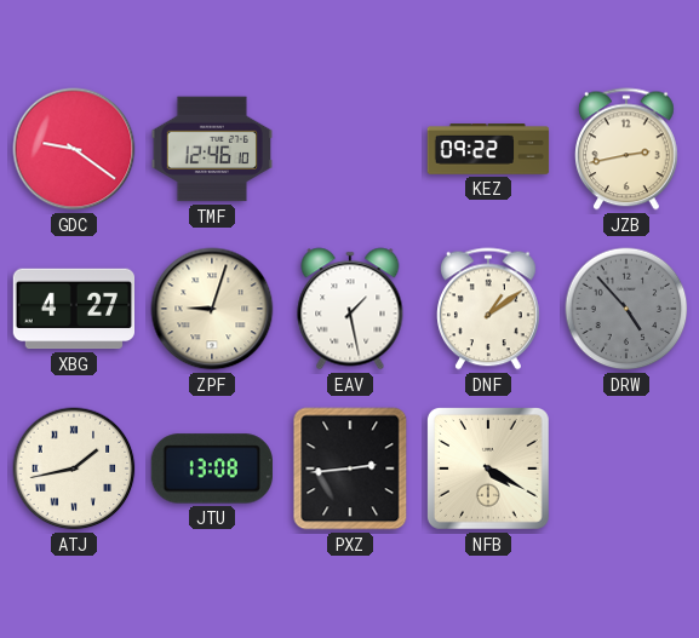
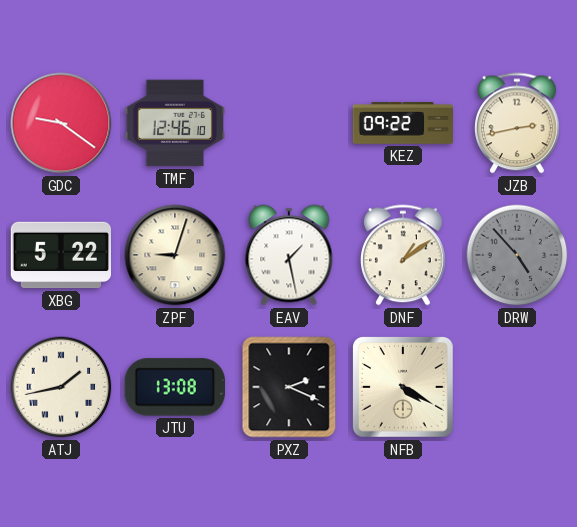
XBG: 4:27 -> 5:22 (60, 255)
PXZ: 2:44 -> 2:19 (289, 387)
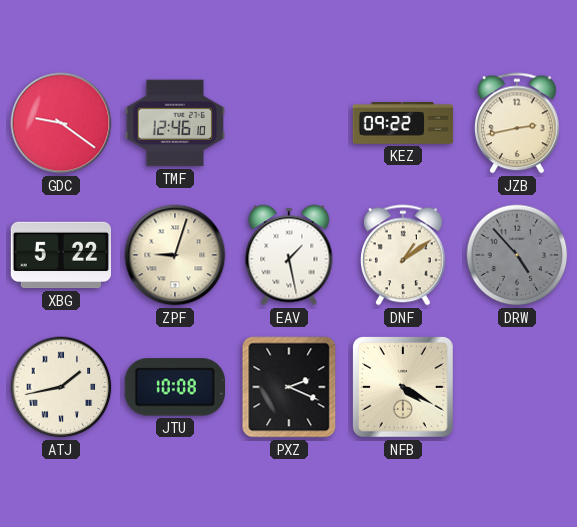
JTU: 13:08 -> 10:08 (175, 387)
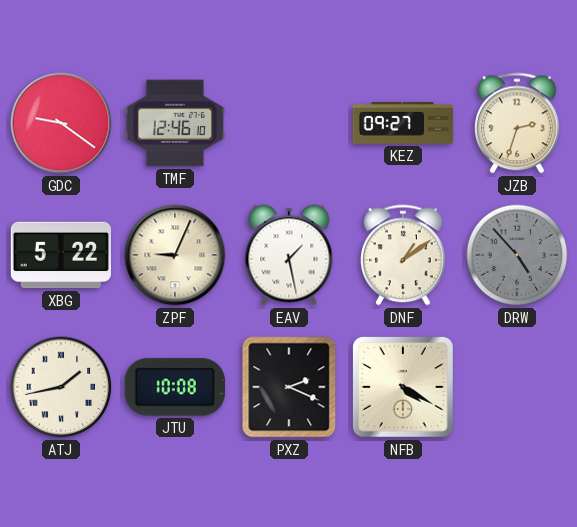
KEZ: 09:22 -> 09:27 (403, 124)
JZB: 2:43 -> 2:33 (518, 123)
ZPF: 9:03 -> 9:04 (175, 255)
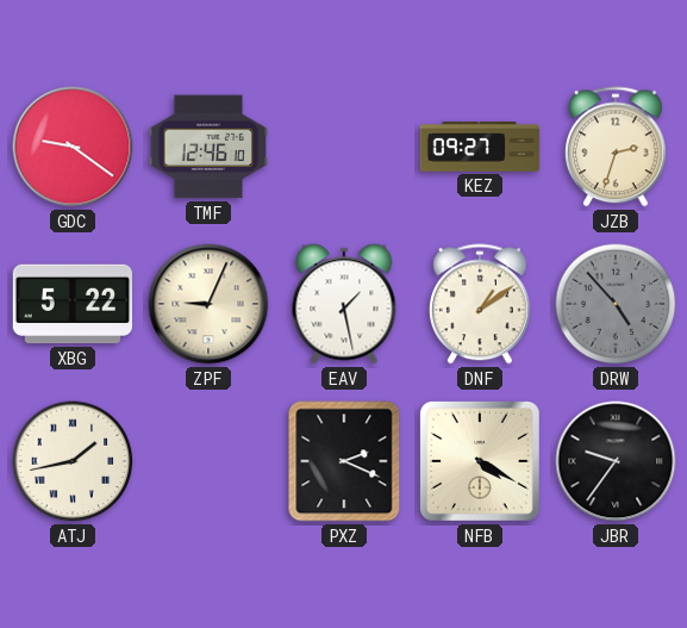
JTU: 10:08 -> none (175, 387)
JBR: none -> 9:36 (616, 461)
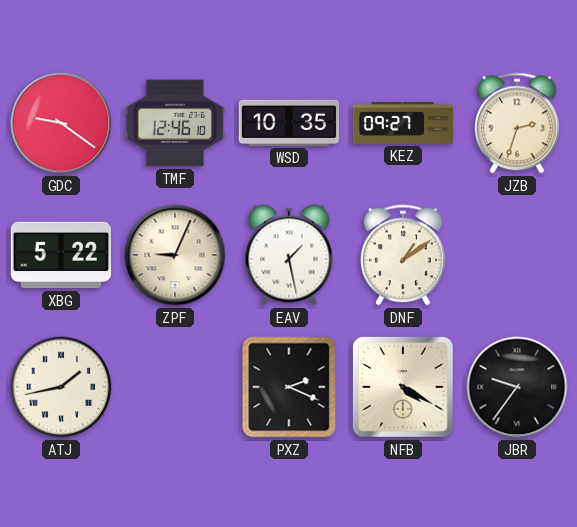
WSD: none -> 10:35 (288, 123)
DRW: 4:53 -> none (616, 304)
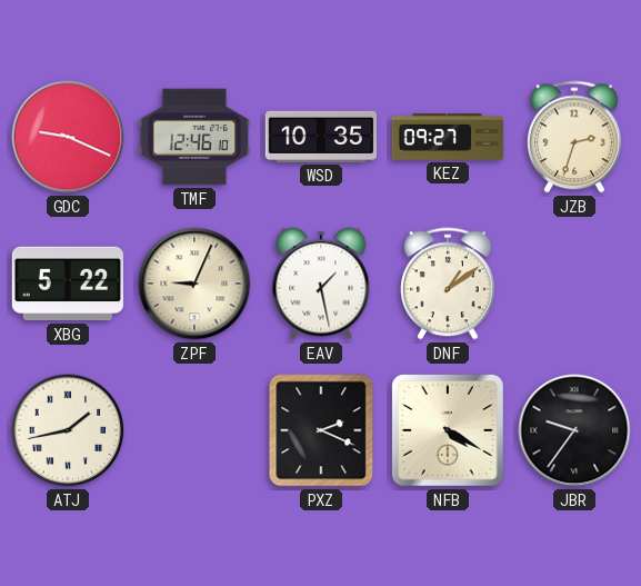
GDC: 9:21 -> 9:19 (68, 137)
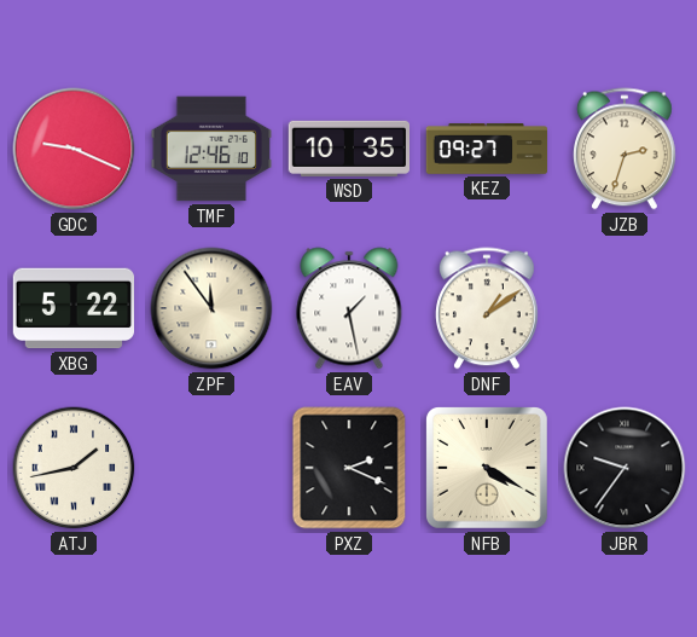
ZPF: 9:04 -> 11:54 (211, 308)
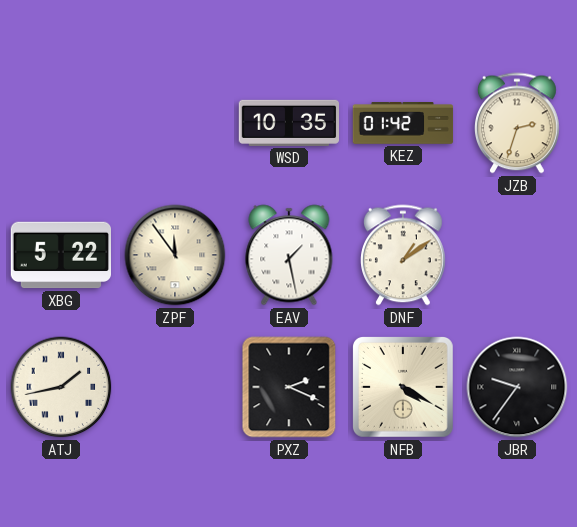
GDC: 9:19 -> none (74, 149)
TMF: 12:46 -> none (210, 149)
KEZ: 09:27 -> 01:42 (403, 124)
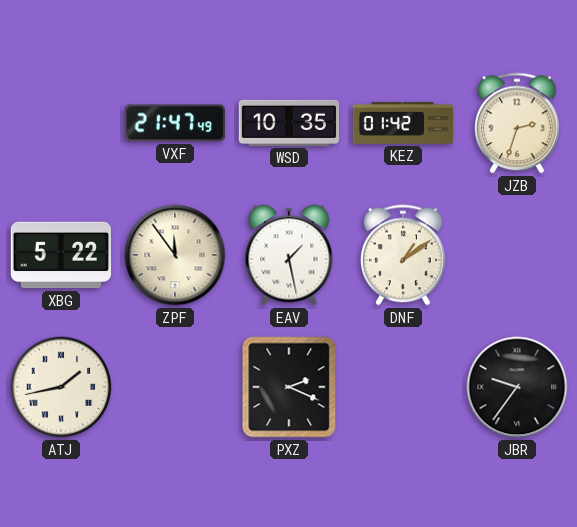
VXF: none -> 21:47 (175, 123)
NFB: 4:20 -> none (403, 387)
